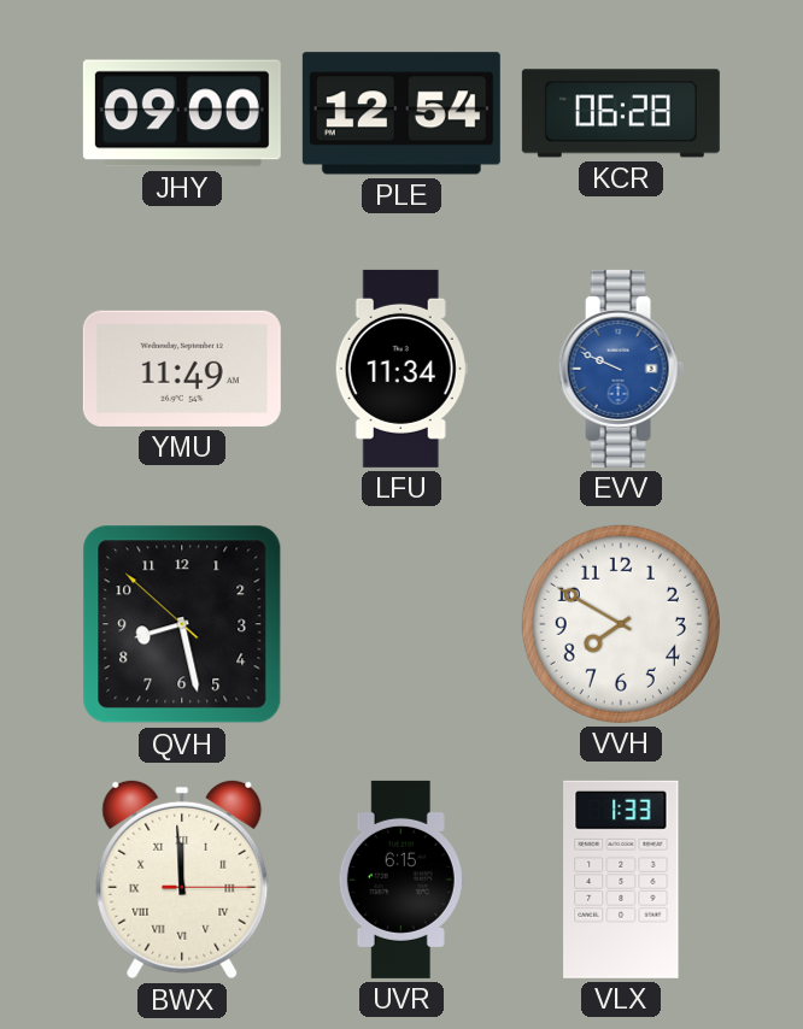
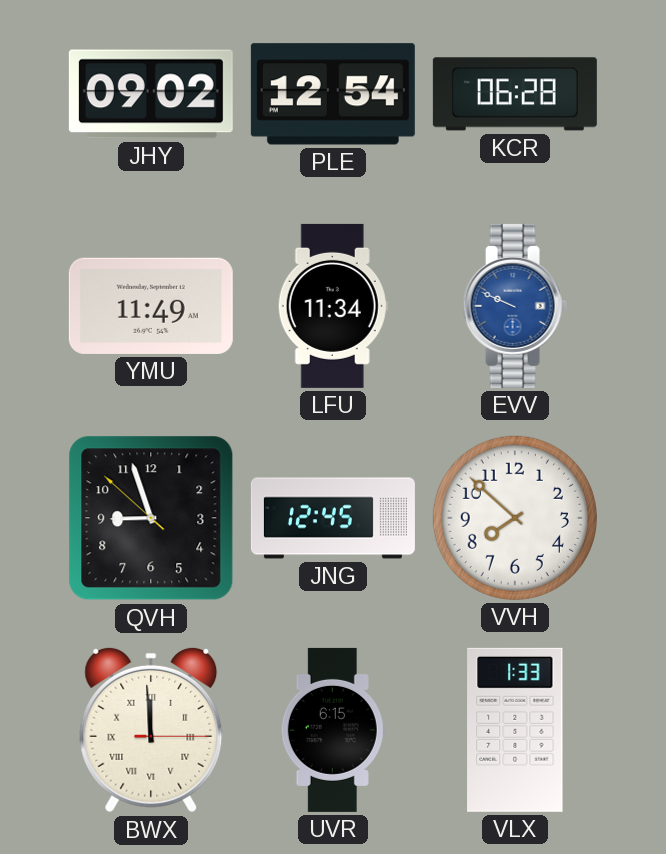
JHY: 09:00 -> 09:02 (151, 94)
QVH: 8:27 -> 8:56 (151, 518)
JNG: none -> 12:45 (333, 518)
VVH: 7:50 -> 7:52 (515, 518)
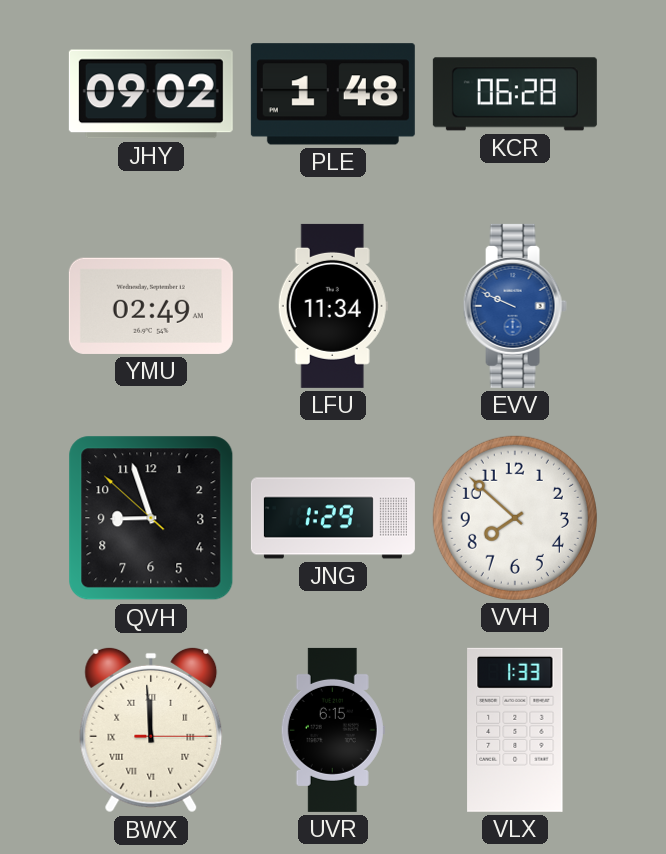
PLE: 12:54 -> 1:48 (333, 94)
YMU: 11:49 -> 02:49 (151, 306)
JNG: 12:45 -> 1:29 (333, 518)
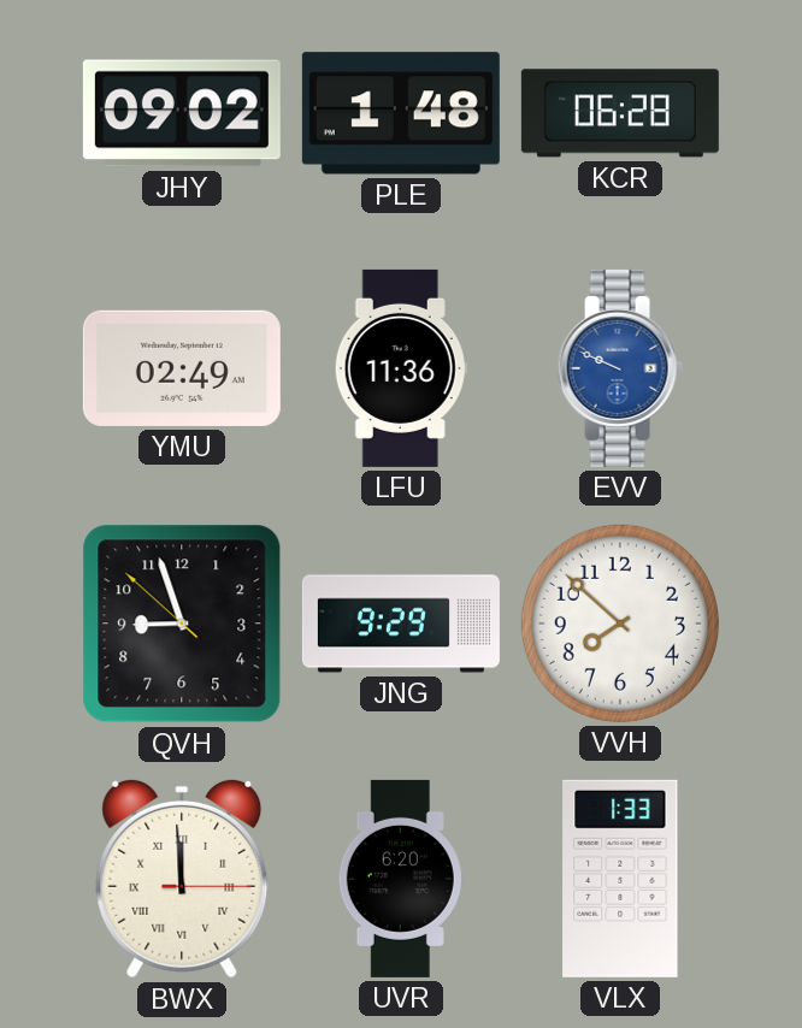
LFU: 11:34 -> 11:36 (401, 368)
JNG: 1:29 -> 9:29 (401, 624)
UVR: 6:15 -> 6:20 (401, 879)
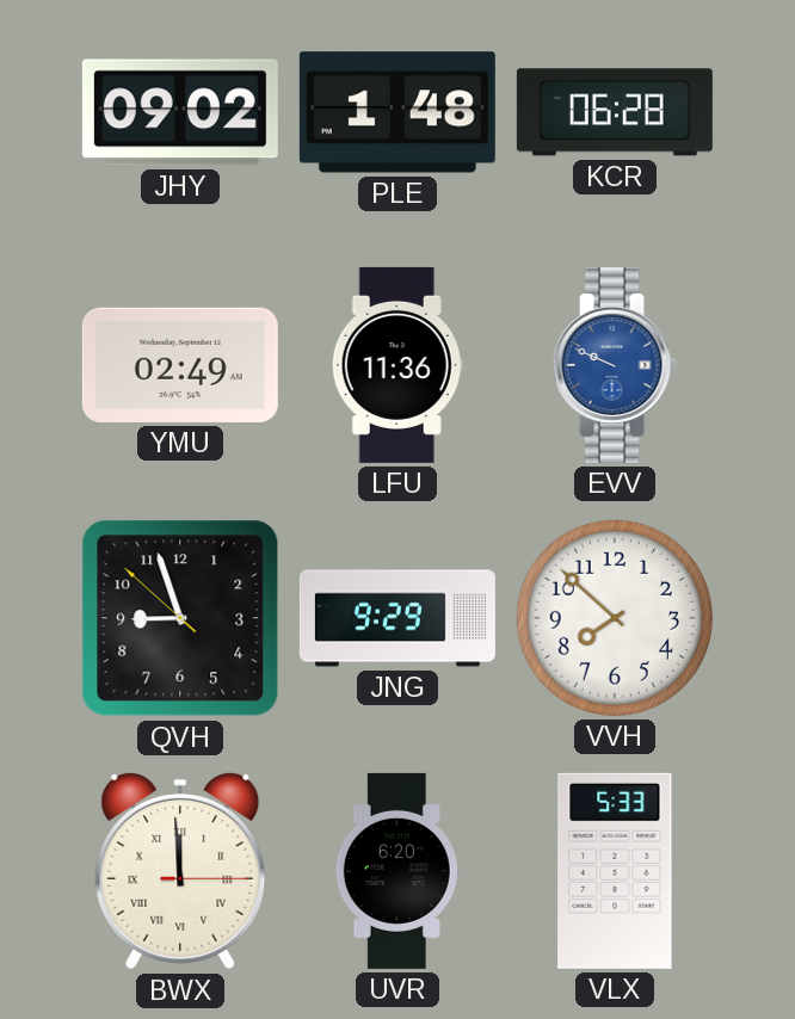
VLX: 1:33 -> 5:33 (615, 871)
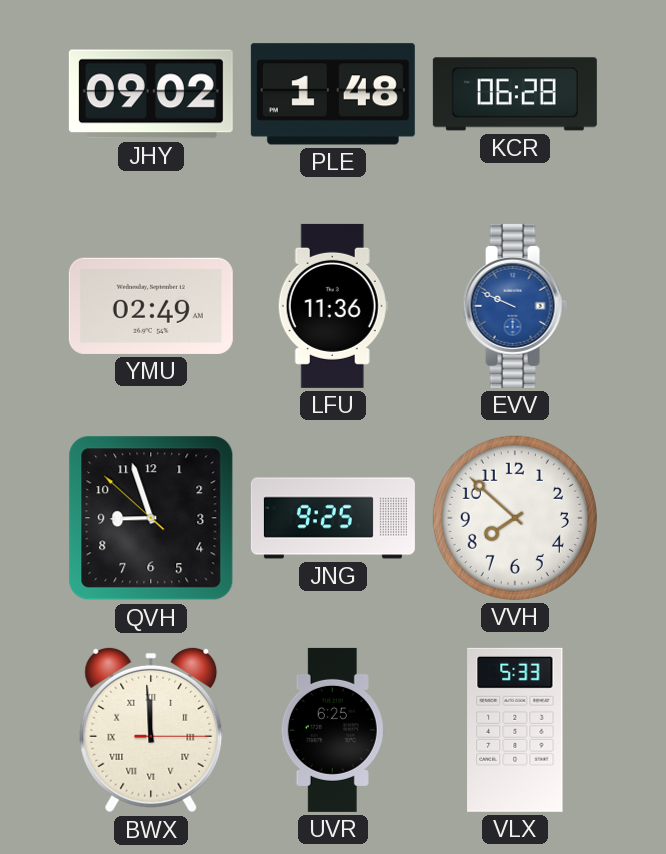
JNG: 9:29 -> 9:25 (333, 518)
UVR: 6:20 -> 6:25 (333, 730)
